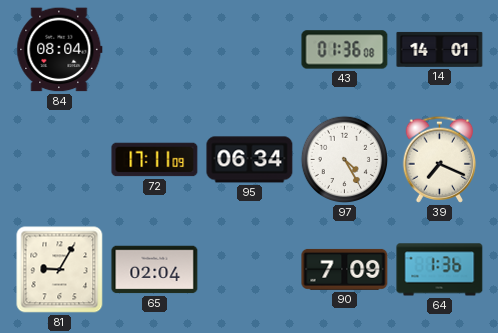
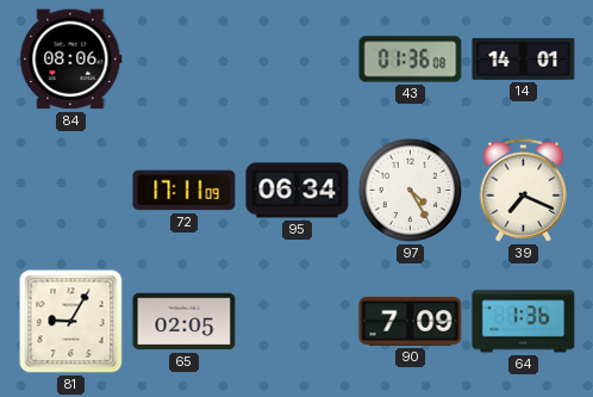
84: 08:04 -> 08:06 (71, 60)
65: 02:04 -> 02:05 (185, 322)
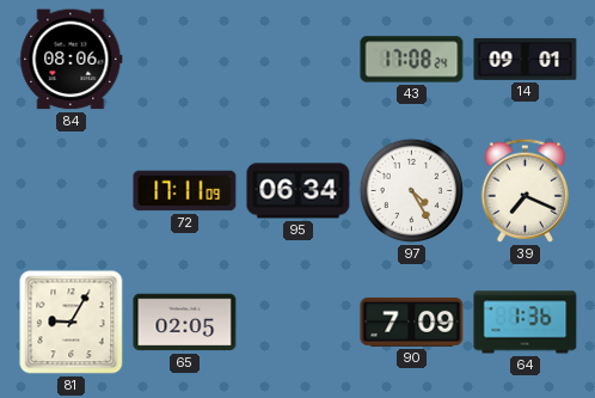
43: 01:36 -> 17:08 (412, 60)
14: 14:01 -> 09:01 (526, 59)
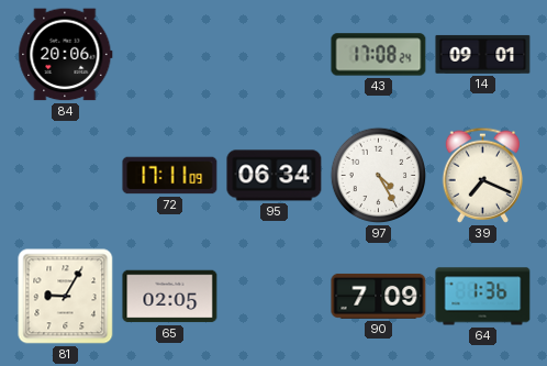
84: 08:06 -> 20:06 (66, 55)
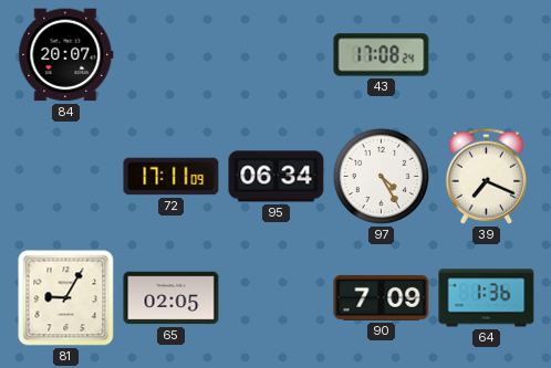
84: 20:06 -> 20:07 (66, 55)
14: 09:01 -> none (483, 54)
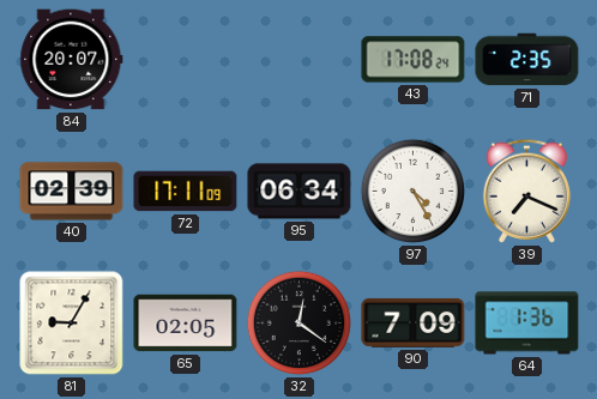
71: none -> 2:35 (527, 60)
40: none -> 02:39 (72, 192)
32: none -> 12:21 (300, 324)
